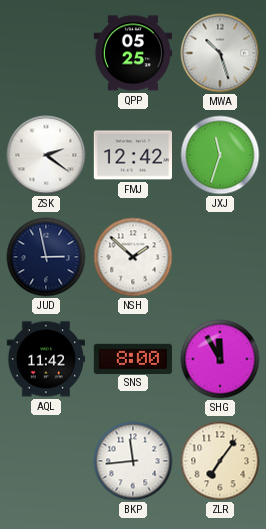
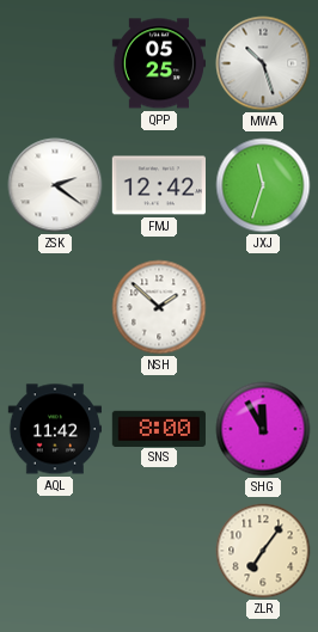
JUD: 2:58 -> none (46, 257)
BKP: 11:44 -> none (133, 461)
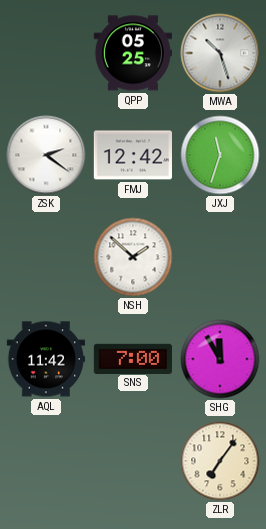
SNS: 8:00 -> 7:00 (133, 358)
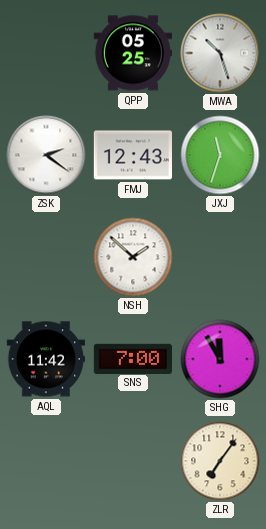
FMJ: 12:42 -> 12:43 (132, 155)
